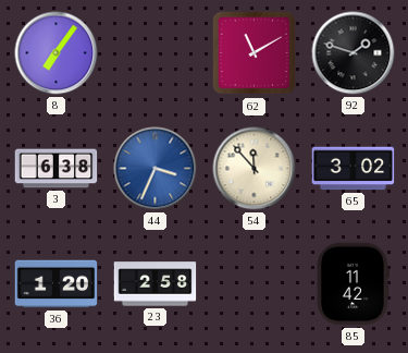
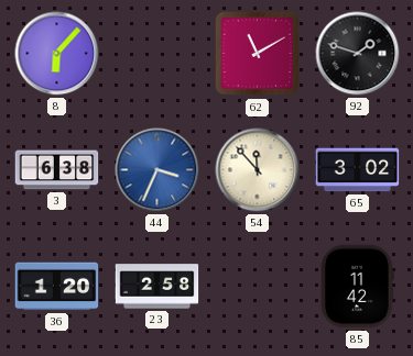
8: 7:06 -> 6:07 (57, 54)
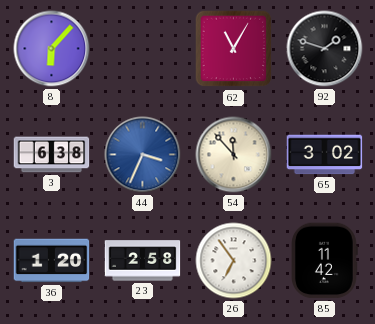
62: 11:10 -> 11:05 (234, 49)
26: none -> 6:54 (234, 261)
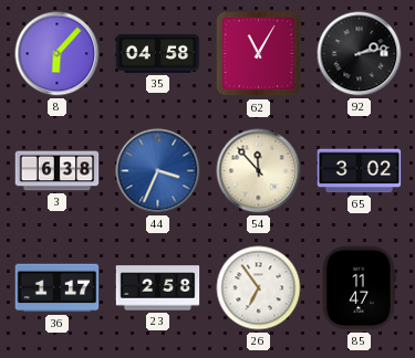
35: none -> 04:58 (158, 53)
92: 1:48 -> 2:13 (360, 54)
36: 1:20 -> 1:17 (58, 288)
85: 11:42 -> 11:47 (360, 288)
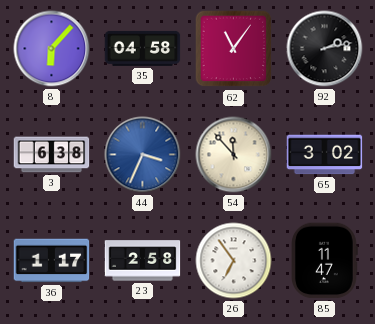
62: 11:05 -> 11:06 (234, 49)
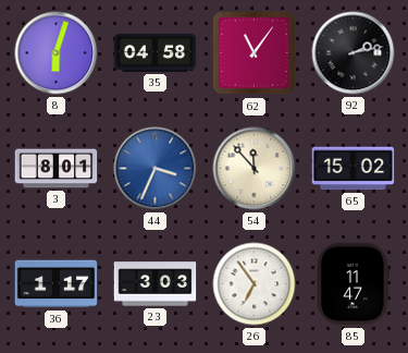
8: 6:07 -> 6:03 (57, 53)
3: 6:38 -> 8:01 (57, 169)
65: 3:02 -> 15:02 (354, 169)
23: 2:58 -> 3:03 (156, 284)
